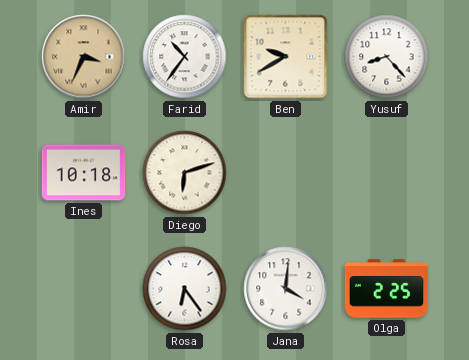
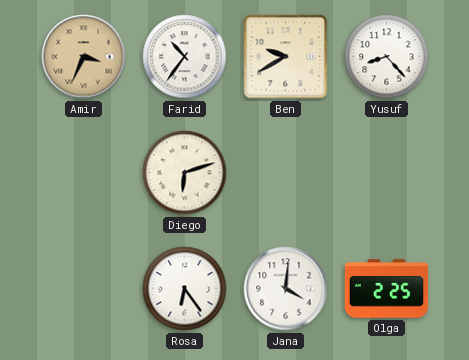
Ines: 10:18 -> none (84, 173)
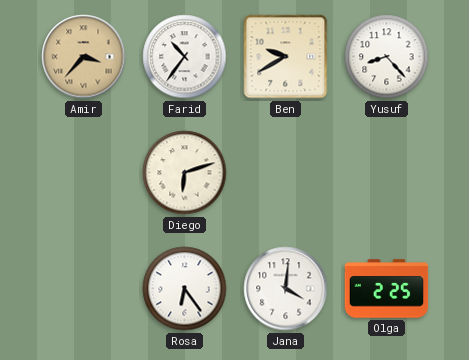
Amir: 3:34 -> 3:37 (84, 57)
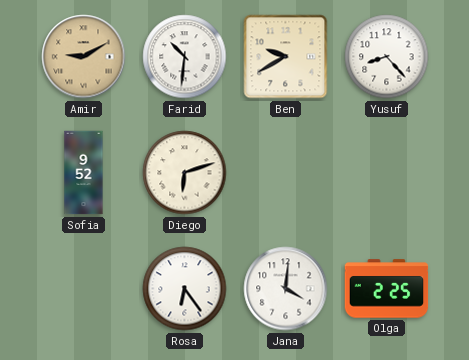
Amir: 3:37 -> 9:10 (84, 57)
Farid: 10:36 -> 10:31 (185, 57)
Sofia: none -> 9:52 (84, 173)
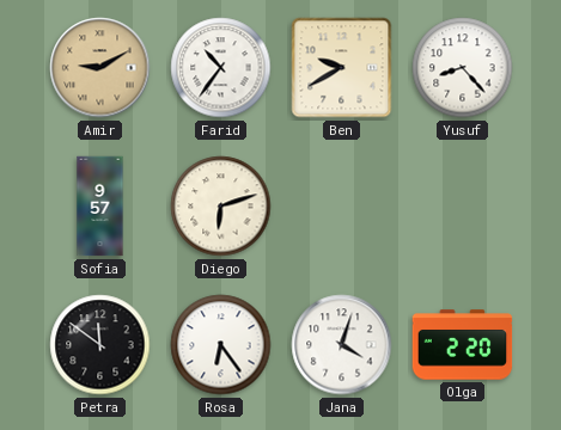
Farid: 10:31 -> 10:36 (221, 68)
Sofia: 9:52 -> 9:57 (100, 207)
Petra: none -> 11:51 (100, 345)
Jana: 4:01 -> 4:03 (342, 345)
Olga: 2:25 -> 2:20 (463, 345)
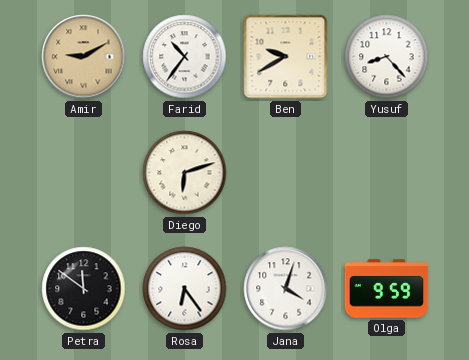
Sofia: 9:57 -> none (100, 207)
Olga: 2:20 -> 9:59 (387, 289)
